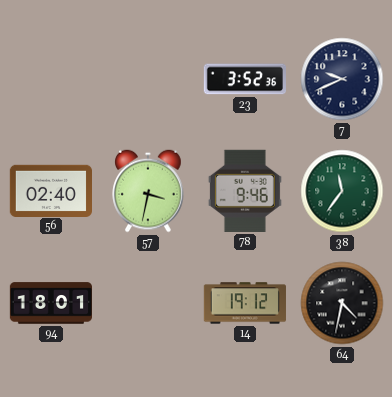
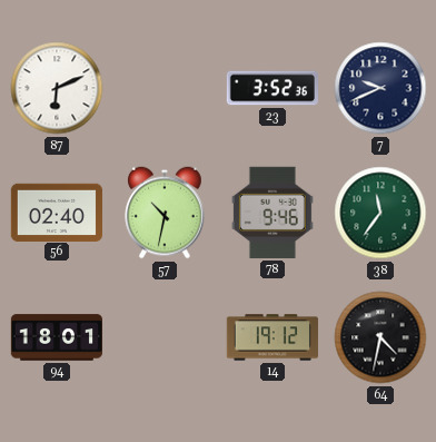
87: none -> 6:11 (57, 88)
57: 3:32 -> 10:32 (165, 213)
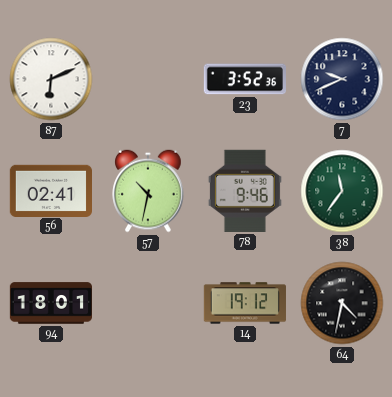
56: 02:40 -> 02:41 (50, 190)
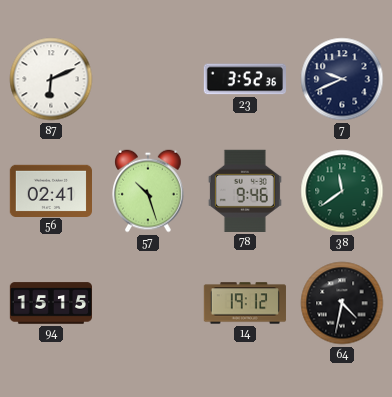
57: 10:32 -> 10:27 (148, 191)
38: 11:36 -> 11:39 (342, 191)
94: 18:01 -> 15:15 (50, 303)
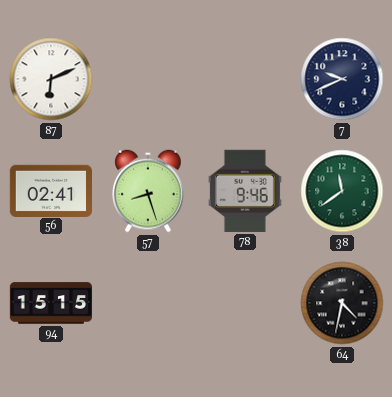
23: 3:52 -> none (244, 79)
57: 10:27 -> 8:27 (148, 191)
14: 19:12 -> none (245, 303)
